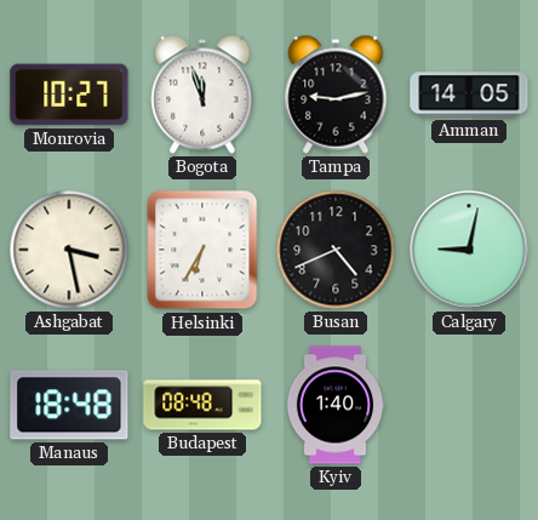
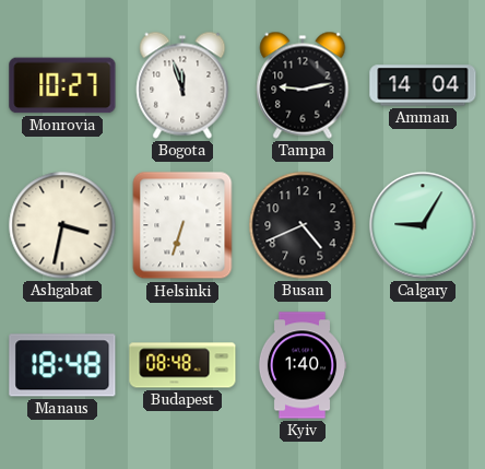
Amman: 14:05 -> 14:04 (423, 85)
Ashgabat: 3:28 -> 3:32 (62, 225)
Helsinki: 6:35 -> 6:33 (182, 225)
Calgary: 9:02 -> 9:05 (423, 225)
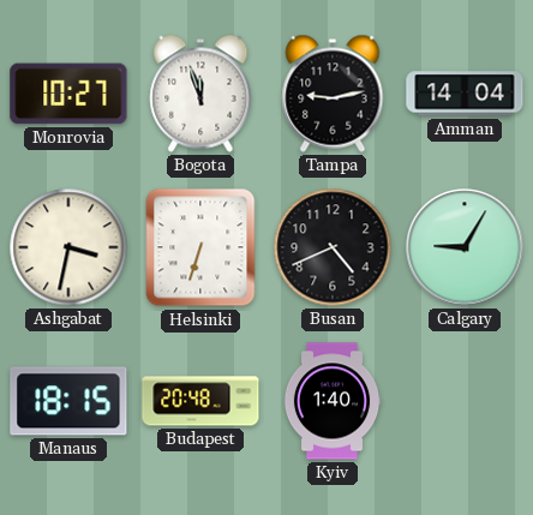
Manaus: 18:48 -> 18:15 (68, 401)
Budapest: 08:48 -> 20:48 (200, 401)
